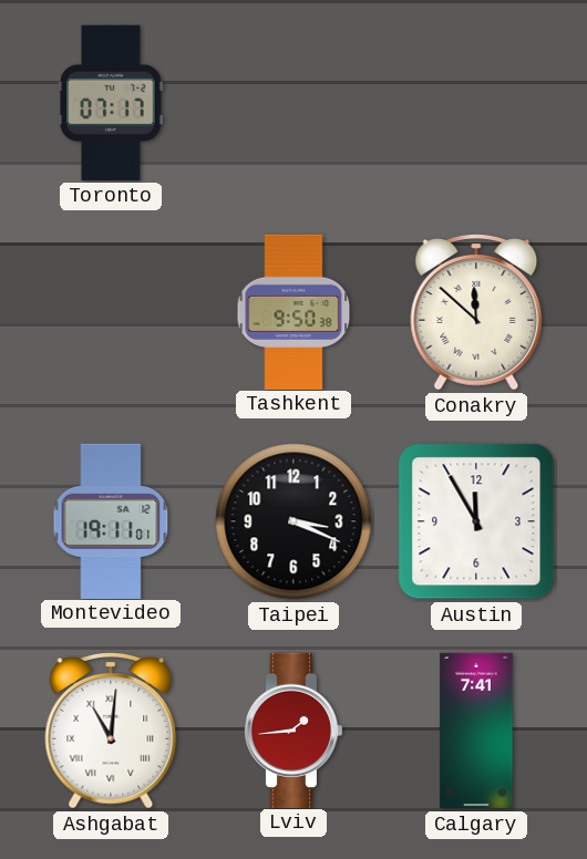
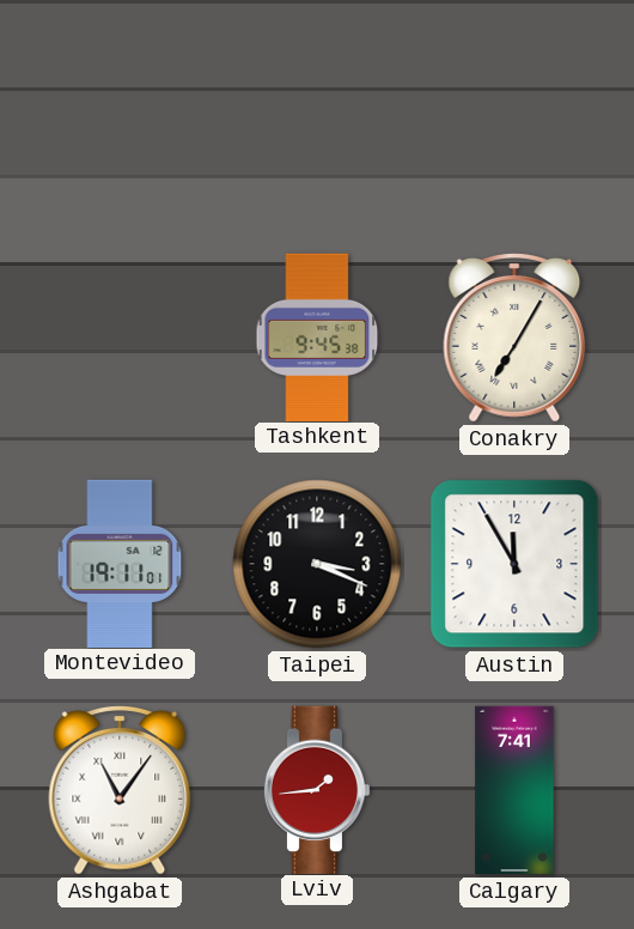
Toronto: 07:17 -> none (112, 103)
Tashkent: 9:50 -> 9:45 (317, 336)
Conakry: 11:52 -> 7:05 (514, 338)
Ashgabat: 11:01 -> 11:06 (120, 790)
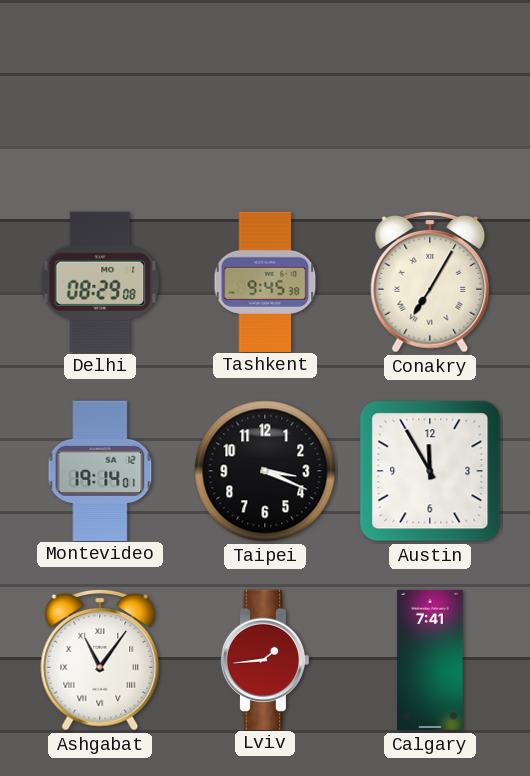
Delhi: none -> 08:29 (100, 282)
Montevideo: 19:11 -> 19:14 (100, 470)
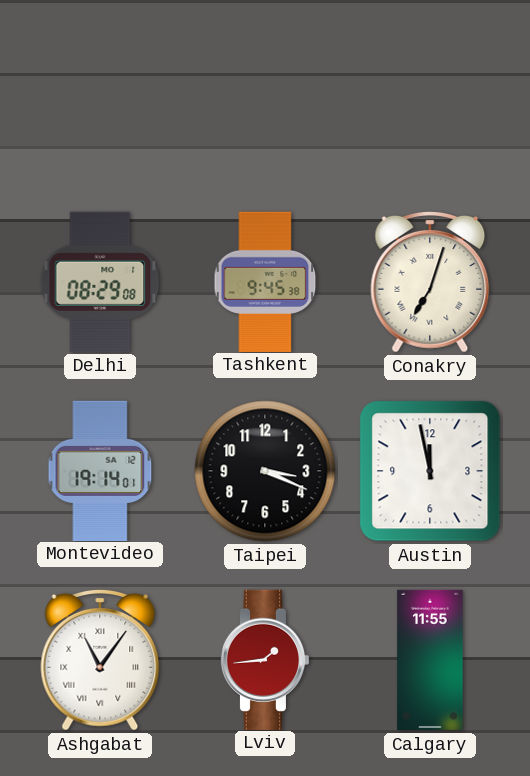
Conakry: 7:05 -> 7:03 (430, 282)
Austin: 11:55 -> 11:58 (430, 471)
Calgary: 7:41 -> 11:55 (430, 660)
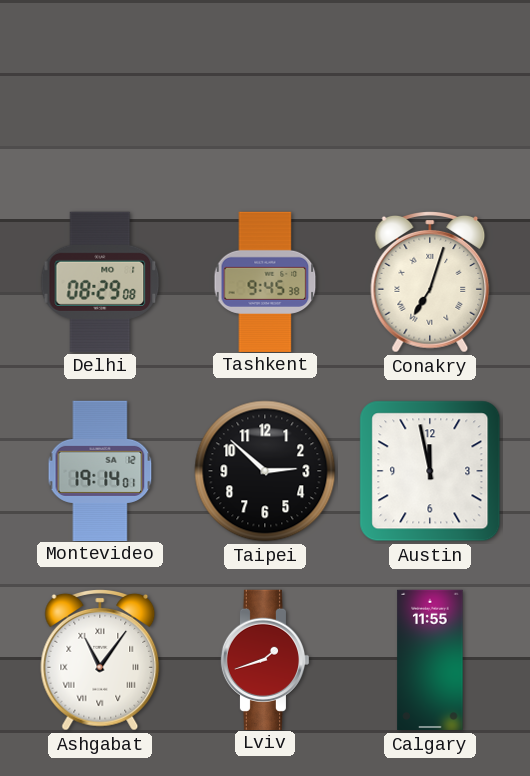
Taipei: 3:19 -> 2:52 (265, 471)
Lviv: 1:44 -> 1:42 (265, 659)
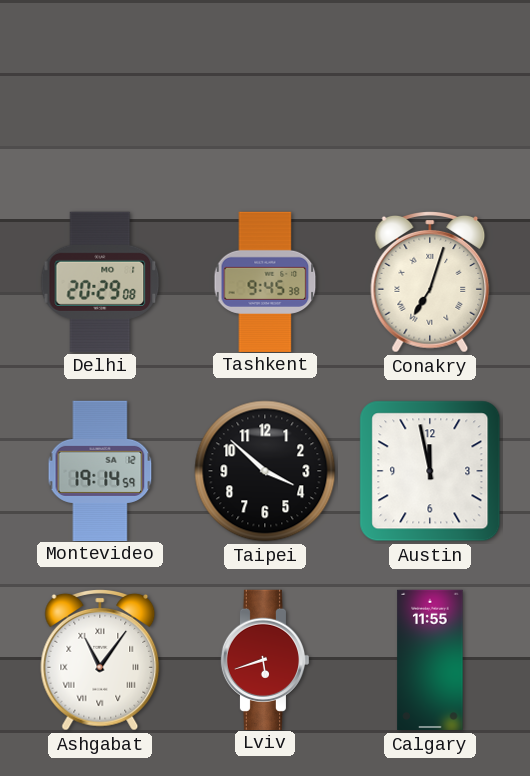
Delhi: 08:29 -> 20:29 (100, 282)
Montevideo: 19:14:01 -> 19:14:59 (100, 470)
Taipei: 2:52 -> 3:52 (265, 471)
Lviv: 1:42 -> 5:42 (265, 659)
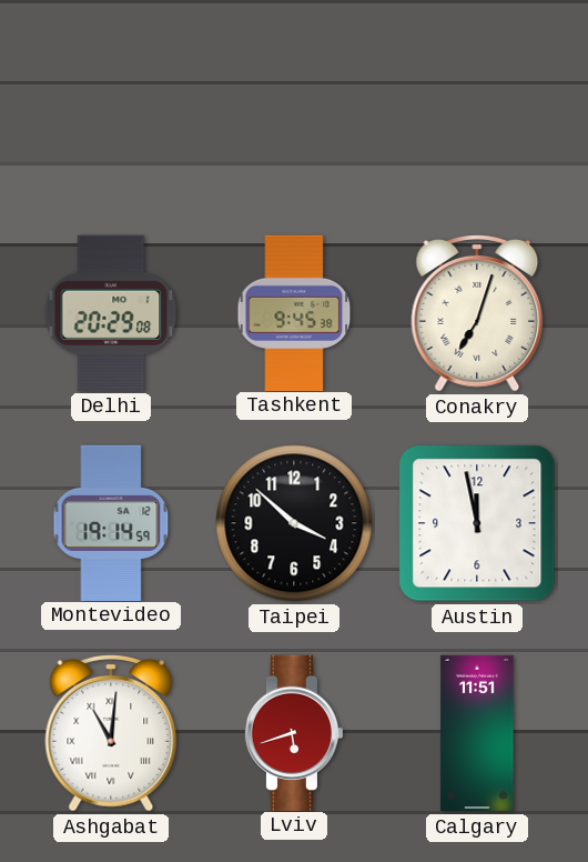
Ashgabat: 11:06 -> 11:01 (111, 733)
Calgary: 11:55 -> 11:51 (477, 733)
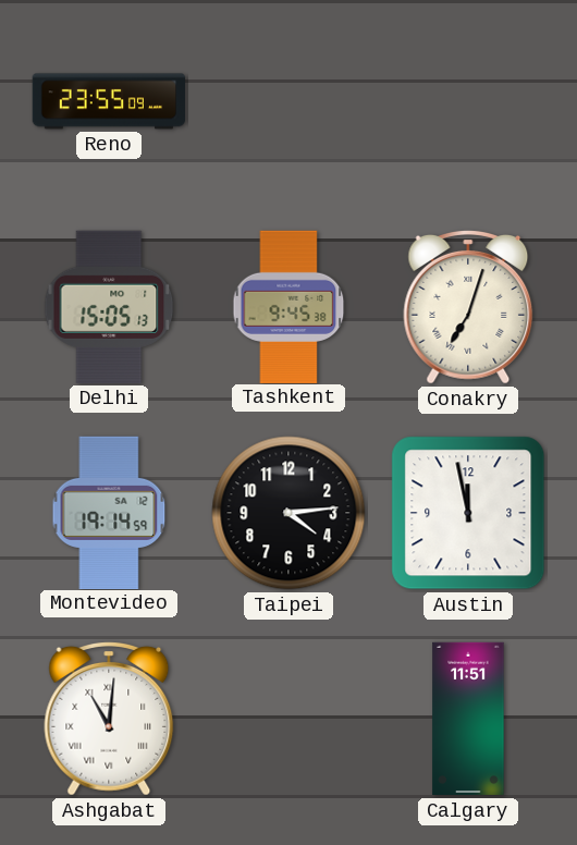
Reno: none -> 23:55 (108, 101)
Delhi: 20:29 -> 15:05 (109, 307)
Taipei: 3:52 -> 4:14 (288, 513)
Lviv: 5:42 -> none (294, 732)
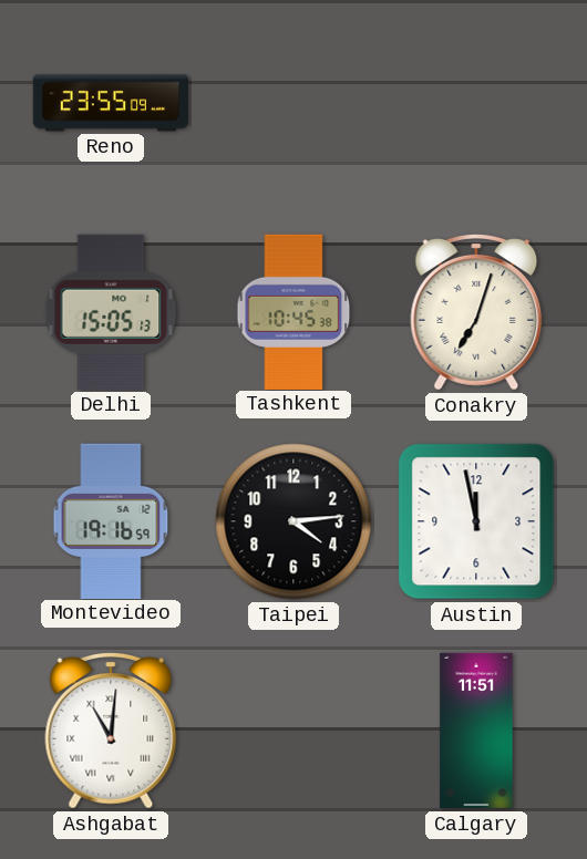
Tashkent: 9:45 -> 10:45 (293, 311)
Montevideo: 19:14 -> 19:16 (111, 520)
